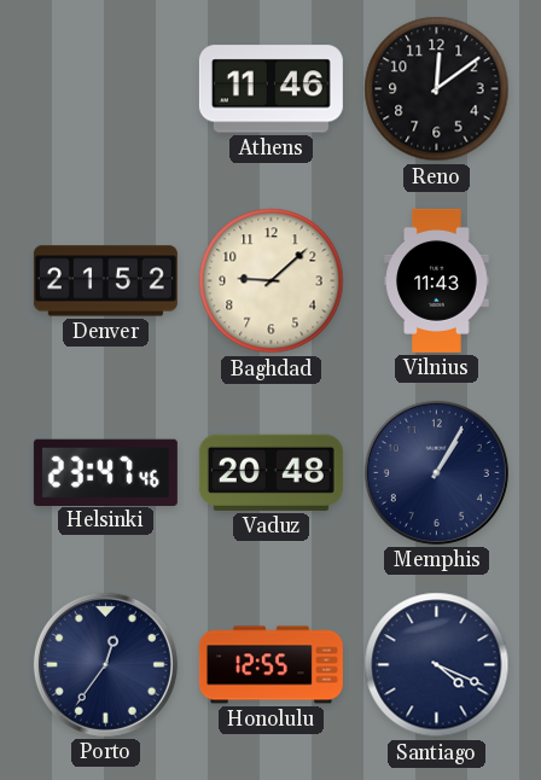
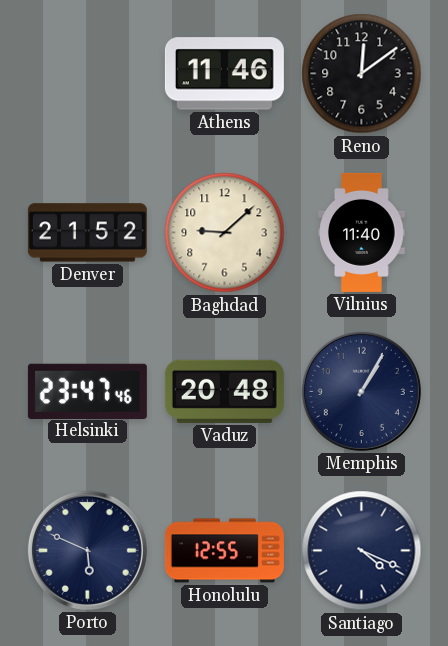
Vilnius: 11:43 -> 11:40 (362, 232)
Porto: 12:36 -> 5:49 (87, 550)
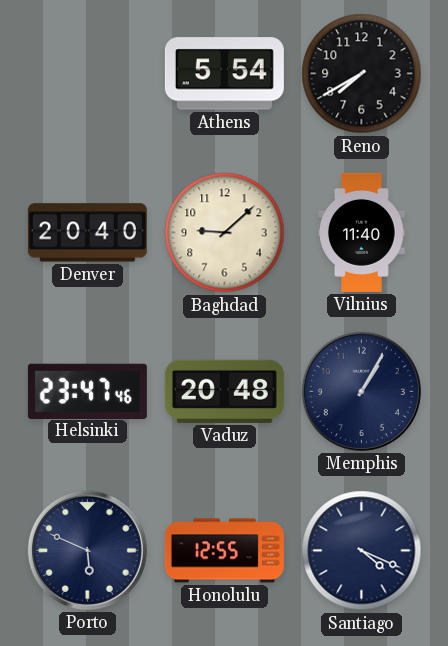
Athens: 11:46 -> 5:54 (224, 74)
Reno: 12:09 -> 7:40 (362, 74)
Denver: 21:52 -> 20:40 (87, 233)
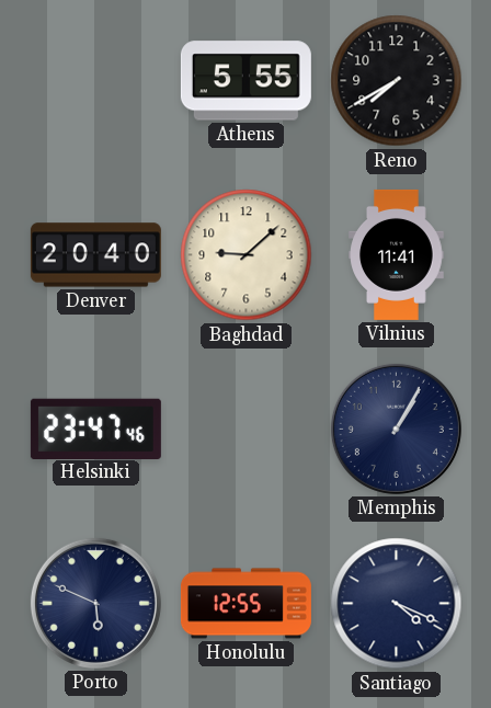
Athens: 5:54 -> 5:55 (245, 81)
Vilnius: 11:40 -> 11:41 (397, 254)
Vaduz: 20:48 -> none (224, 391)
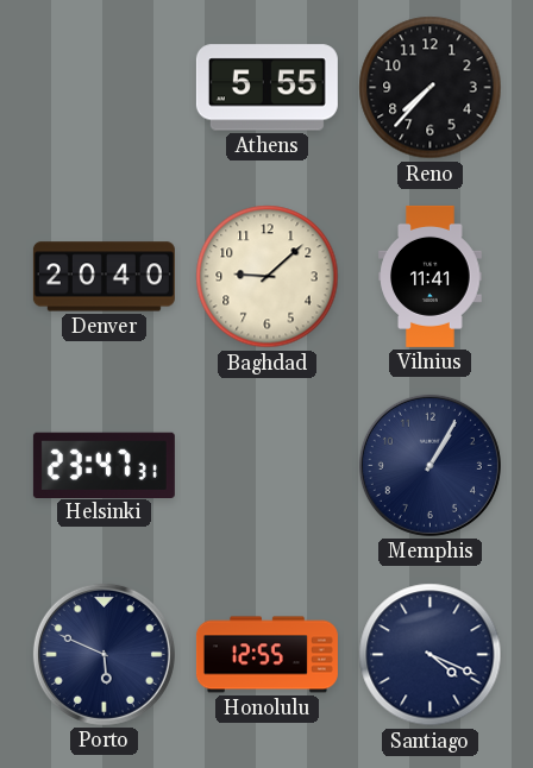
Reno: 7:40 -> 7:37 (431, 88)
Helsinki: 23:47:46 -> 23:47:31 (104, 465)
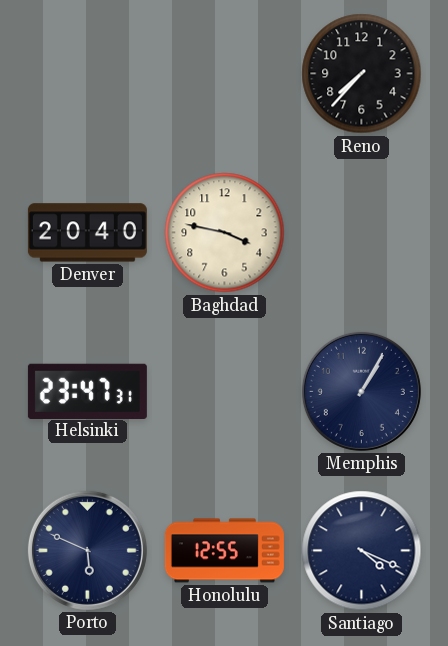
Athens: 5:55 -> none (266, 88)
Baghdad: 9:08 -> 3:47 (225, 233)
Vilnius: 11:41 -> none (431, 276)
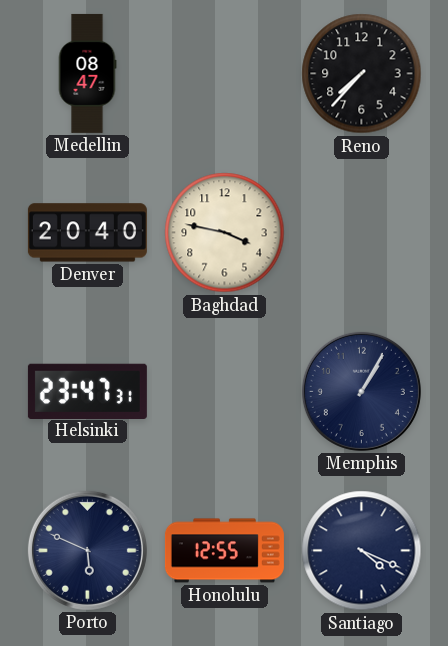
Medellin: none -> 08:47 (87, 73)
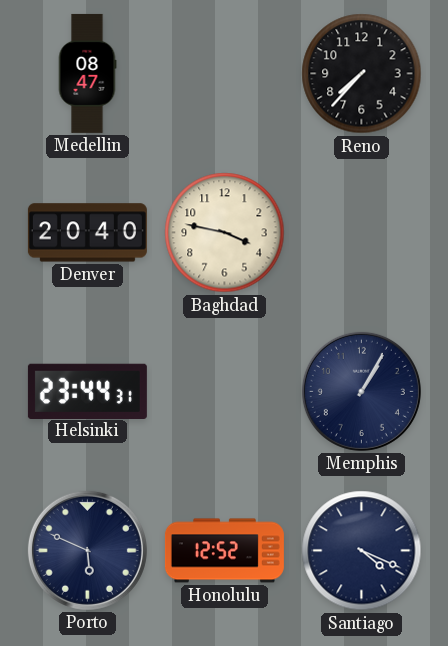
Helsinki: 23:47 -> 23:44 (87, 391)
Honolulu: 12:55 -> 12:52 (224, 551)
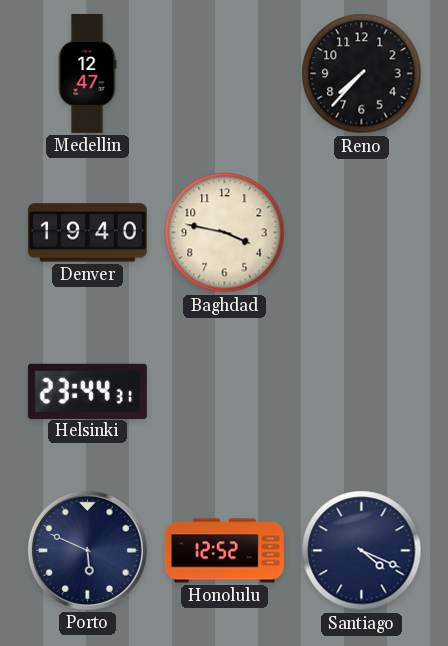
Medellin: 08:47 -> 12:47 (87, 73)
Denver: 20:40 -> 19:40 (87, 233)
Memphis: 1:05 -> none (361, 391)
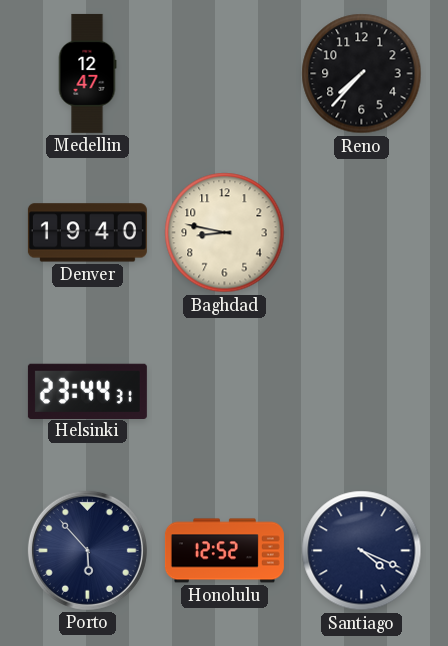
Baghdad: 3:47 -> 8:47 (225, 233)
Porto: 5:49 -> 5:53 (87, 550)
